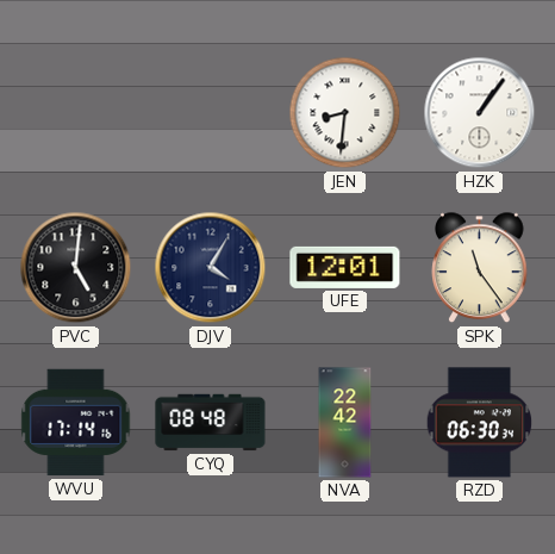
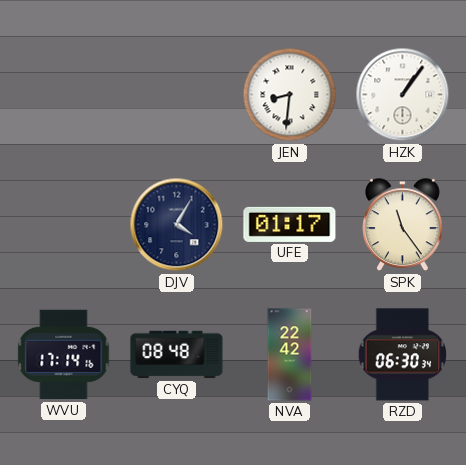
PVC: 5:01 -> none (76, 268)
UFE: 12:01 -> 01:17 (290, 224)
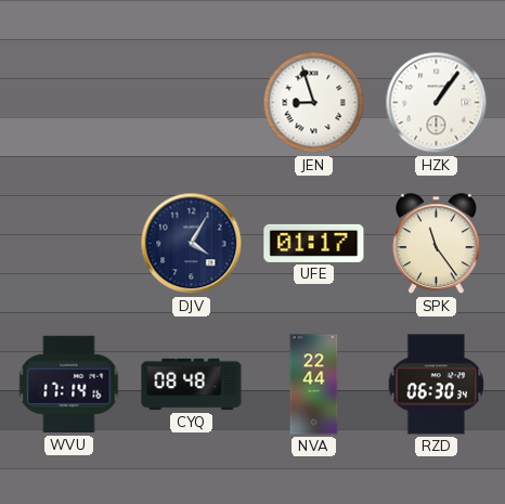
JEN: 8:31 -> 8:57 (314, 103)
NVA: 22:42 -> 22:44 (314, 385)
